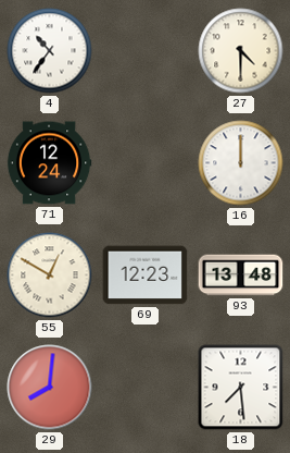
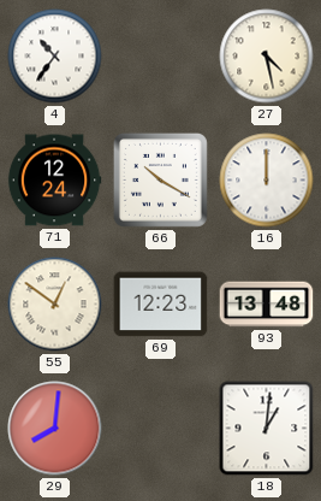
27: 4:30 -> 4:28 (267, 57)
66: none -> 10:20 (160, 179)
55: 12:50 -> 12:51 (55, 305)
18: 7:29 -> 1:01 (267, 429)
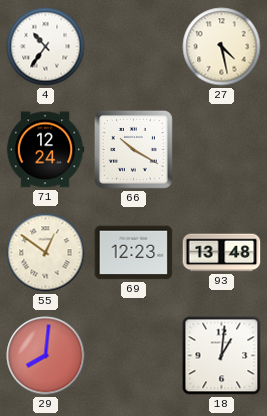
16: 12:00 -> none (267, 181)
